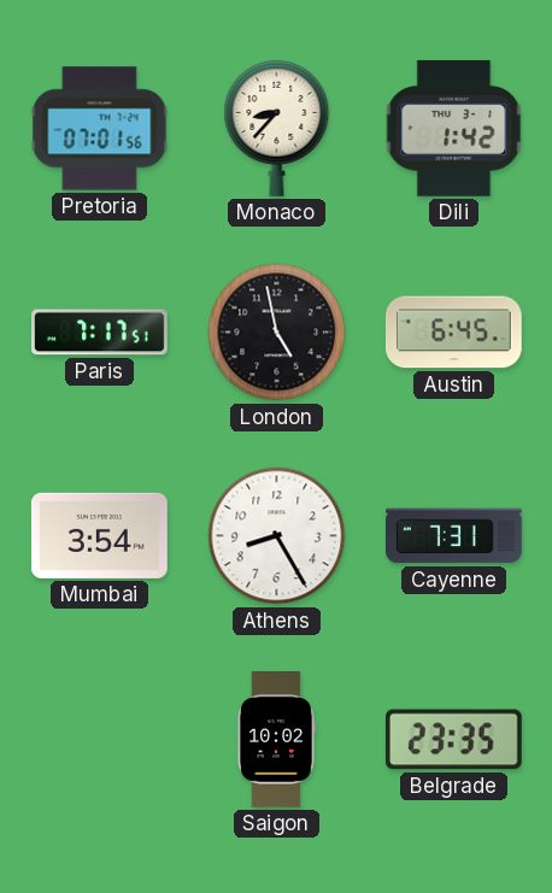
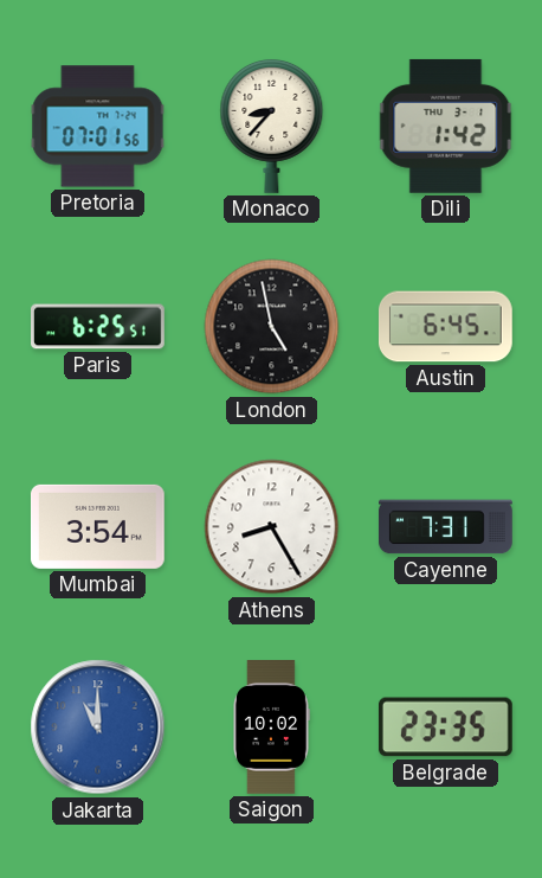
Paris: 7:17 -> 6:25 (98, 327)
Jakarta: none -> 11:00 (98, 728)
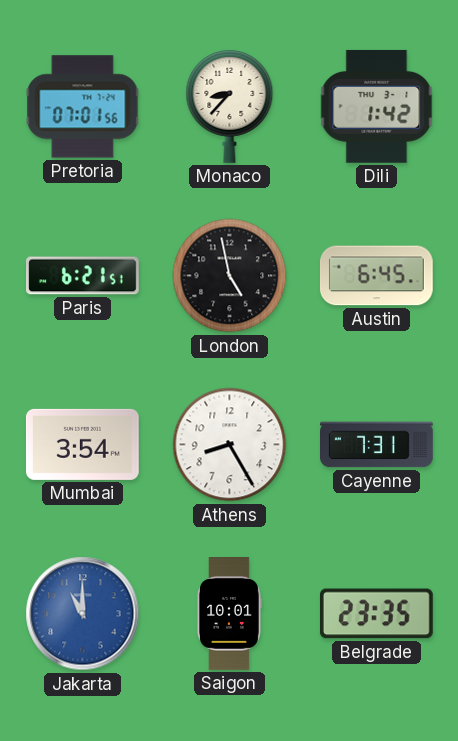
Paris: 6:25 -> 6:21 (83, 276)
Saigon: 10:02 -> 10:01 (230, 614)
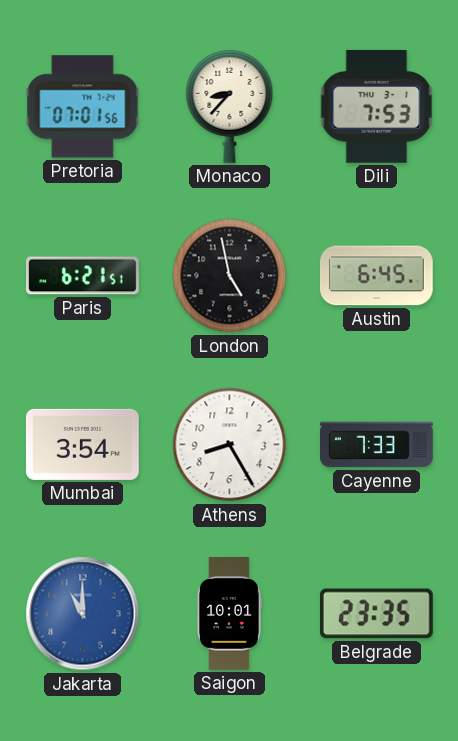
Dili: 1:42 -> 7:53 (377, 106)
Cayenne: 7:31 -> 7:33 (377, 445)
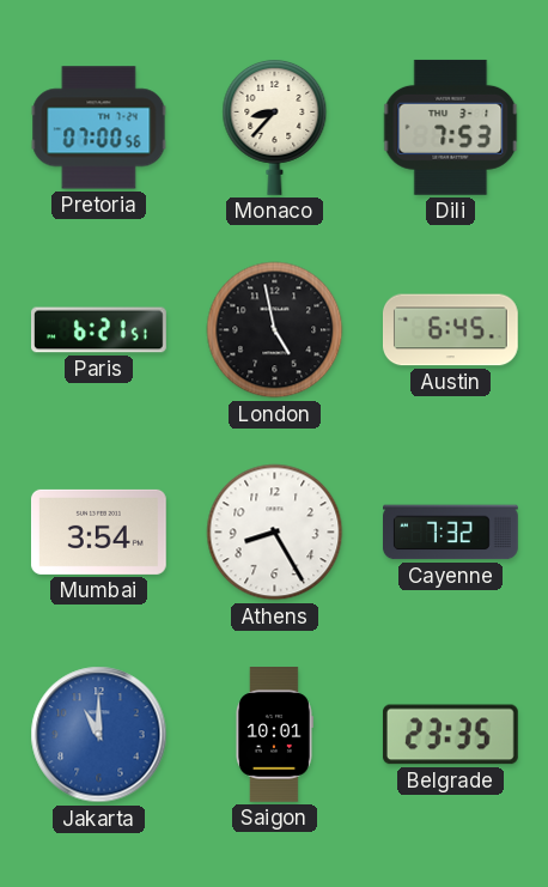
Pretoria: 07:01 -> 07:00 (99, 128)
Cayenne: 7:33 -> 7:32 (451, 533)
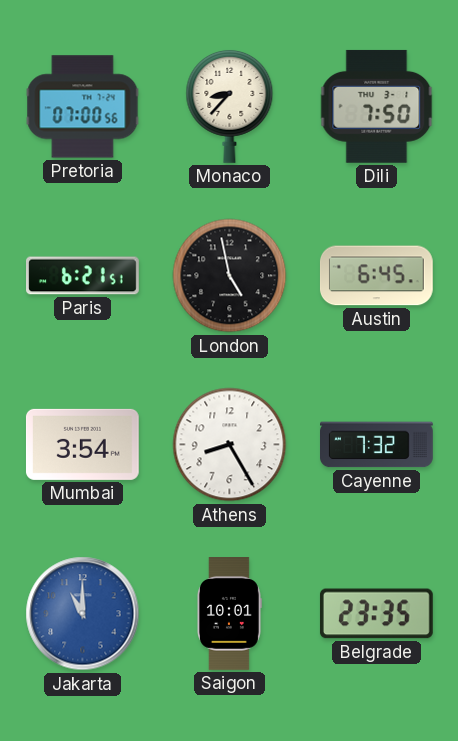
Dili: 7:53 -> 7:50 (377, 106)
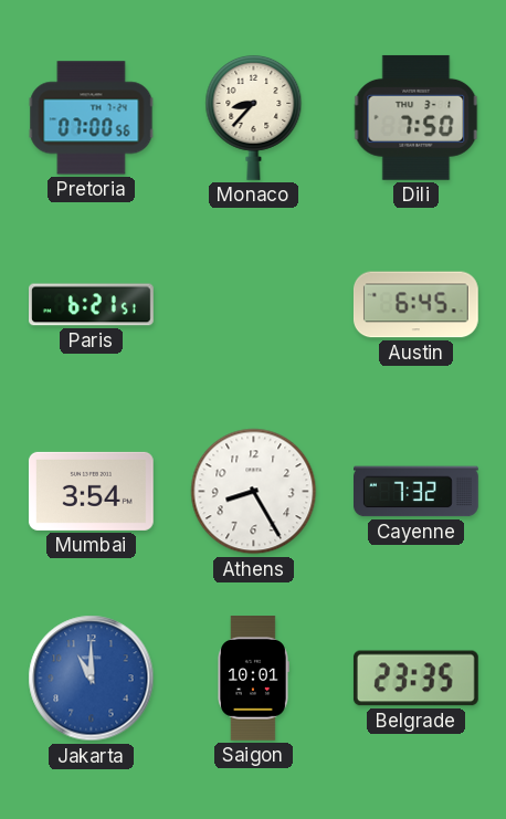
London: 4:58 -> none (230, 276)
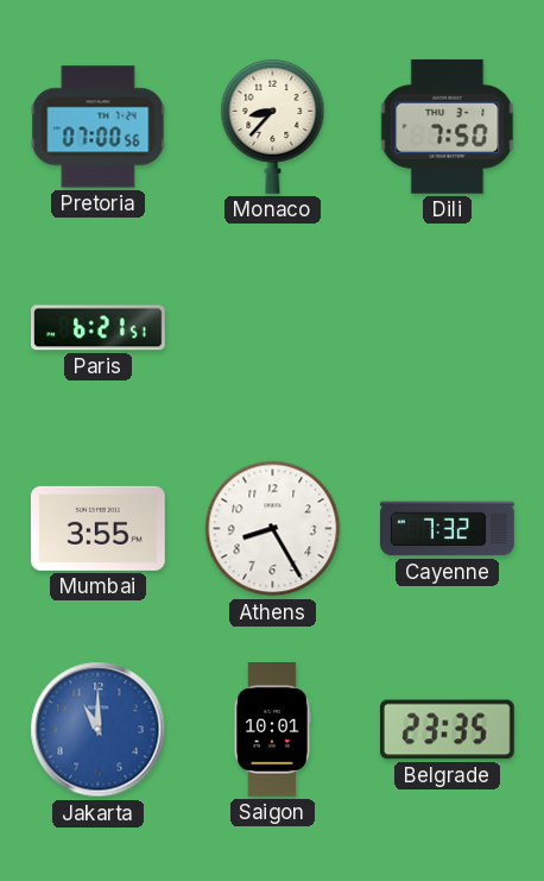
Austin: 6:45 -> none (415, 305)
Mumbai: 3:54 -> 3:55 (97, 528)
